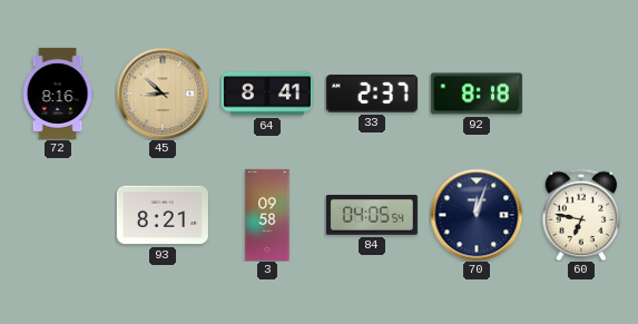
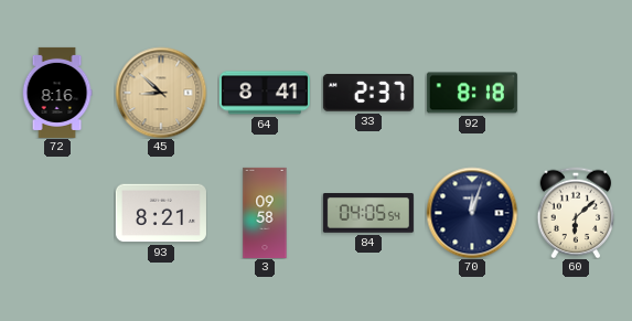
60: 6:47 -> 6:08 (576, 213)
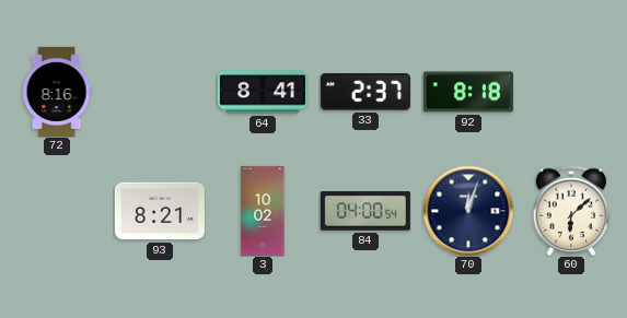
45: 8:52 -> none (161, 93)
3: 09:58 -> 10:02 (263, 211)
84: 04:05 -> 04:00 (365, 212)
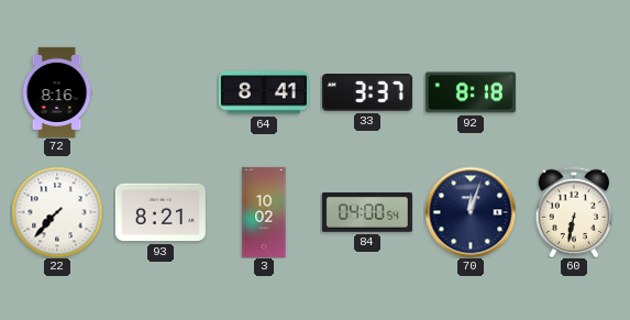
33: 2:37 -> 3:37 (367, 92)
22: none -> 7:37 (57, 212)
60: 6:08 -> 6:32 (574, 212)
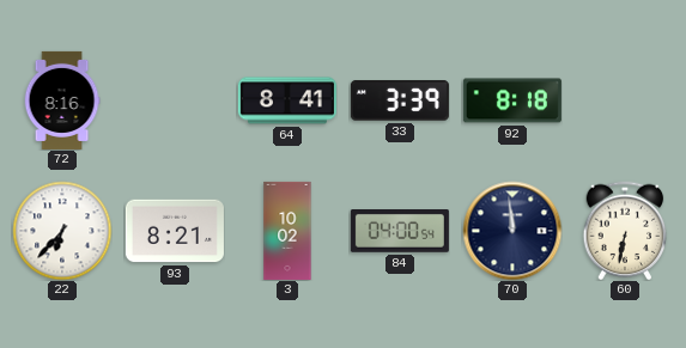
33: 3:37 -> 3:39 (400, 100)
22: 7:37 -> 6:37 (62, 231)
70: 12:03 -> 11:59 (512, 231)
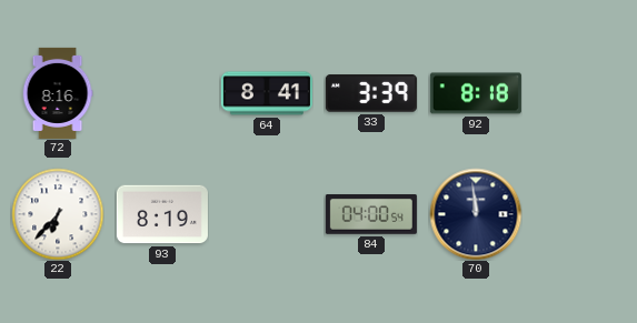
93: 8:21 -> 8:19 (162, 214)
3: 10:02 -> none (287, 231)
60: 6:32 -> none (625, 231)
